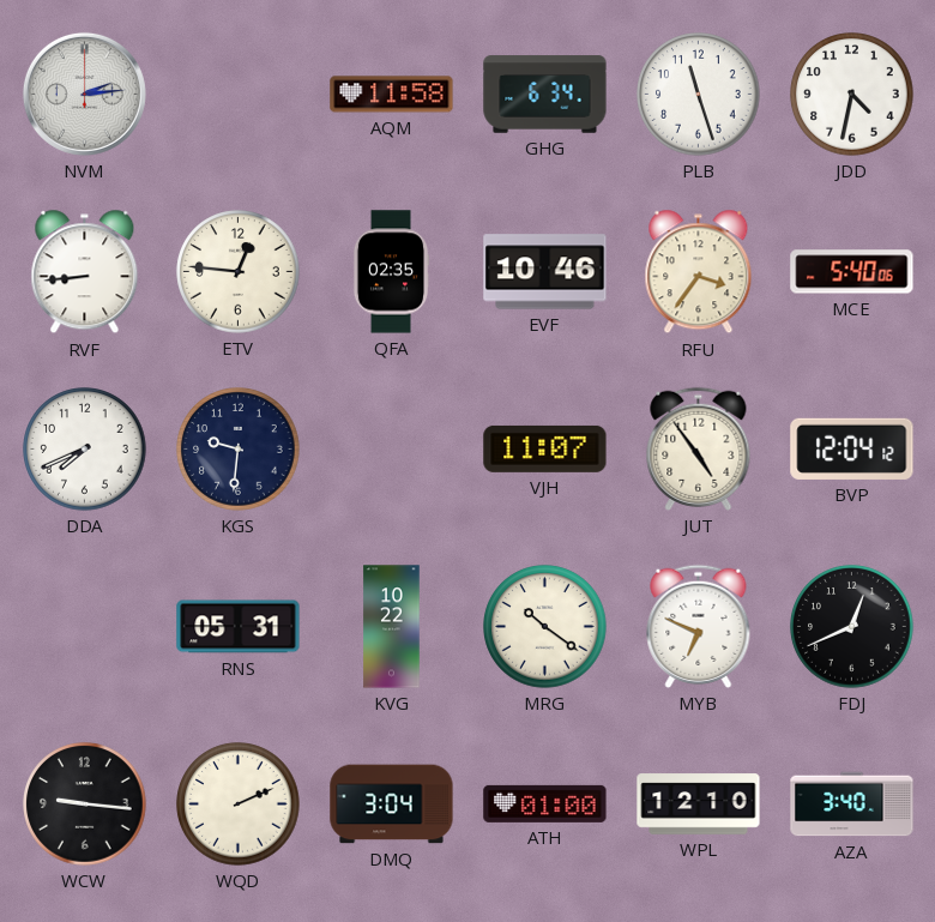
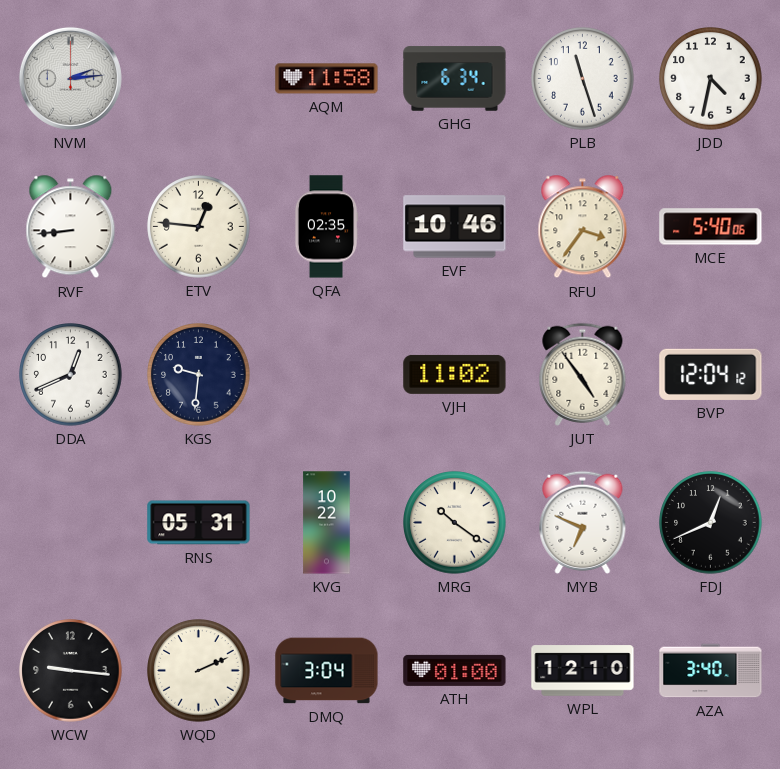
DDA: 7:41 -> 12:41 (71, 375)
VJH: 11:07 -> 11:02 (455, 374)
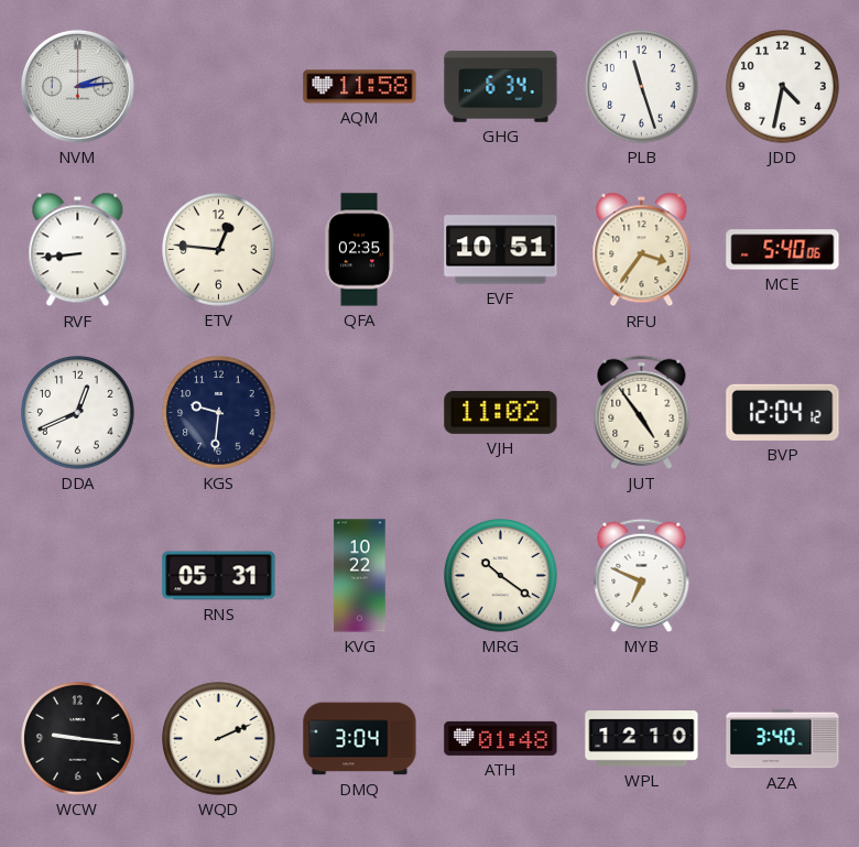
EVF: 10:46 -> 10:51 (501, 250)
FDJ: 12:41 -> none (711, 523)
ATH: 01:00 -> 01:48 (501, 738)
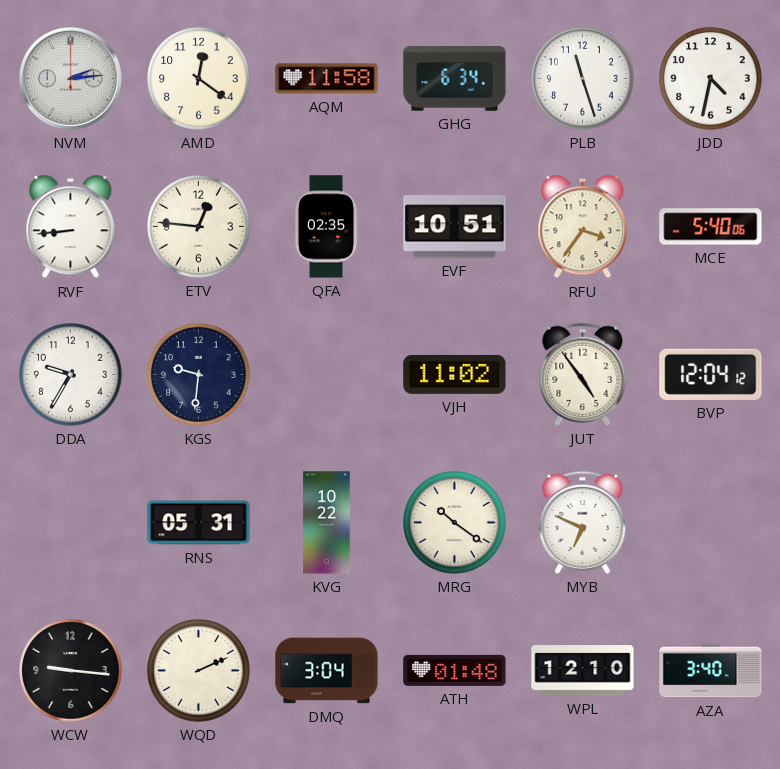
AMD: none -> 12:21 (199, 79)
DDA: 12:41 -> 9:35 (71, 375)
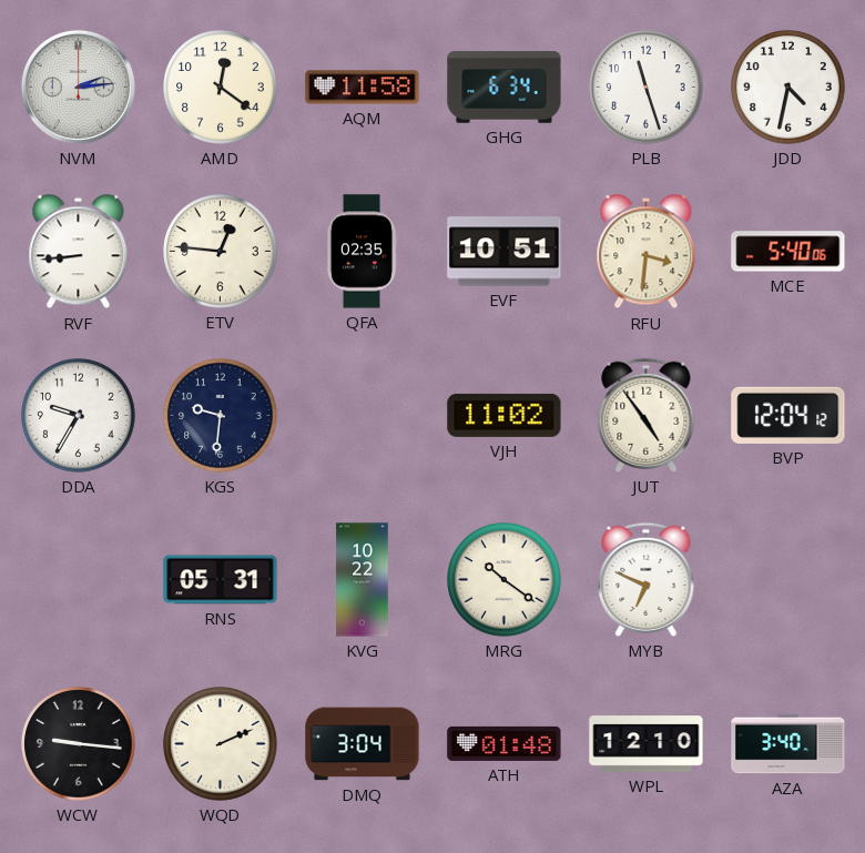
RFU: 3:36 -> 3:31 (647, 252)
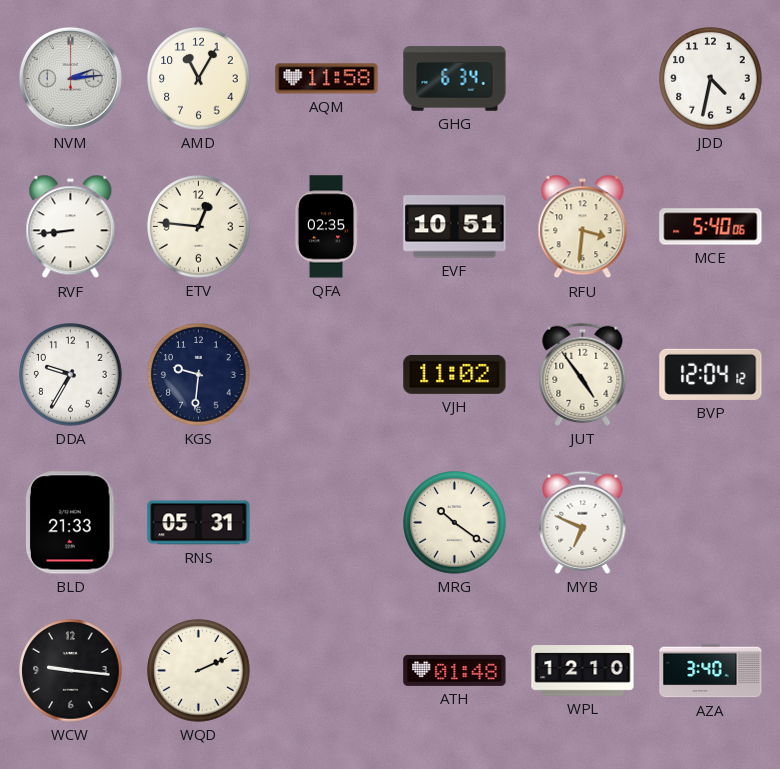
AMD: 12:21 -> 11:05 (199, 79)
PLB: 11:27 -> none (647, 88)
BLD: none -> 21:33 (70, 523)
KVG: 10:22 -> none (363, 580)
DMQ: 3:04 -> none (363, 744)
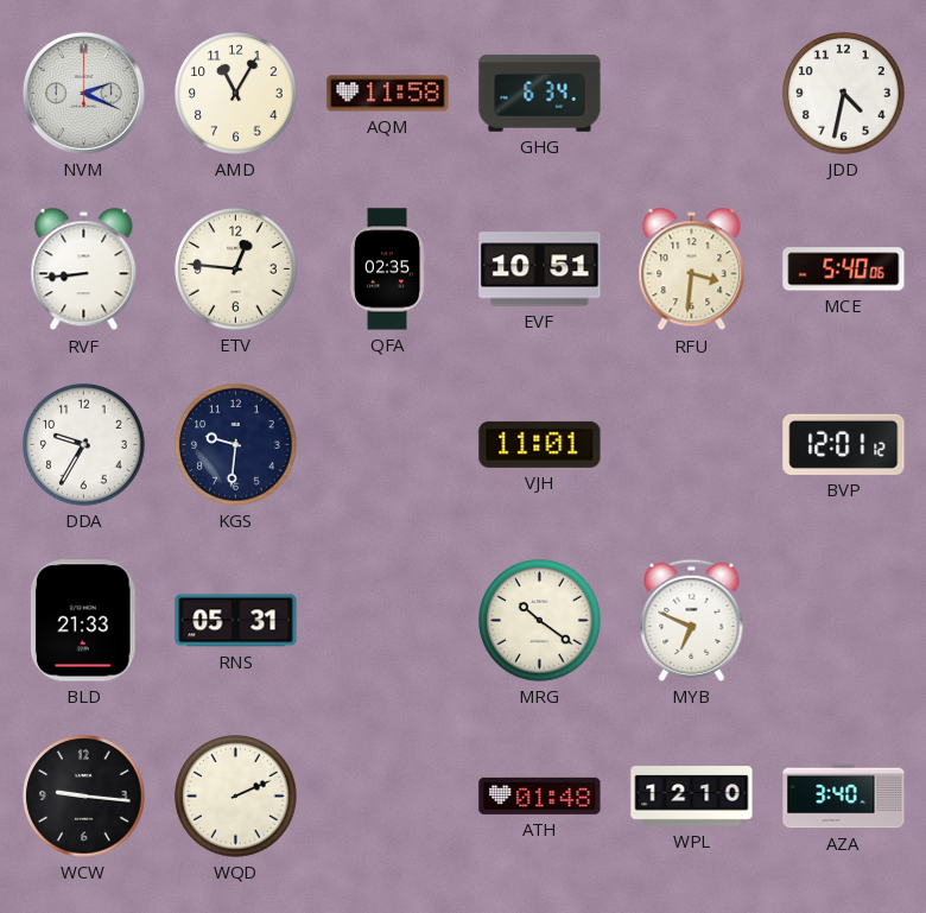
NVM: 2:14 -> 2:19 (83, 93)
VJH: 11:02 -> 11:01 (540, 444)
JUT: 4:54 -> none (583, 374)
BVP: 12:04 -> 12:01 (844, 444)
